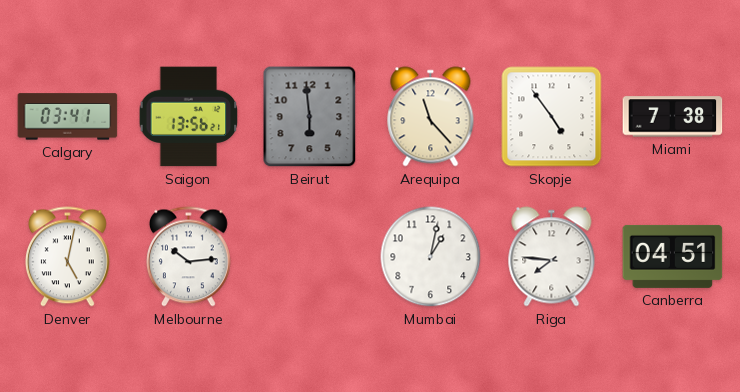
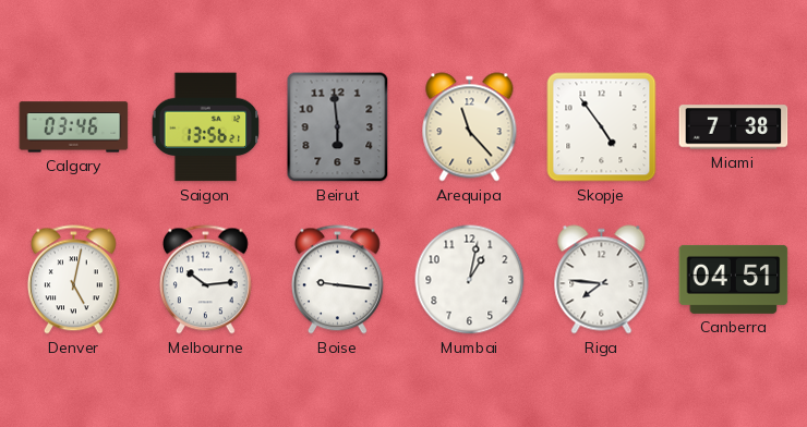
Calgary: 03:41 -> 03:46 (74, 127)
Boise: none -> 9:16 (338, 280)
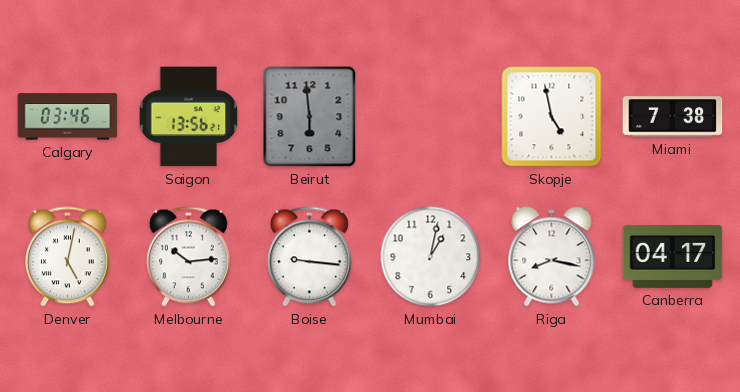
Arequipa: 11:23 -> none (470, 127)
Skopje: 4:54 -> 4:58 (552, 117)
Riga: 7:46 -> 8:17 (552, 257)
Canberra: 04:51 -> 04:17 (673, 256)
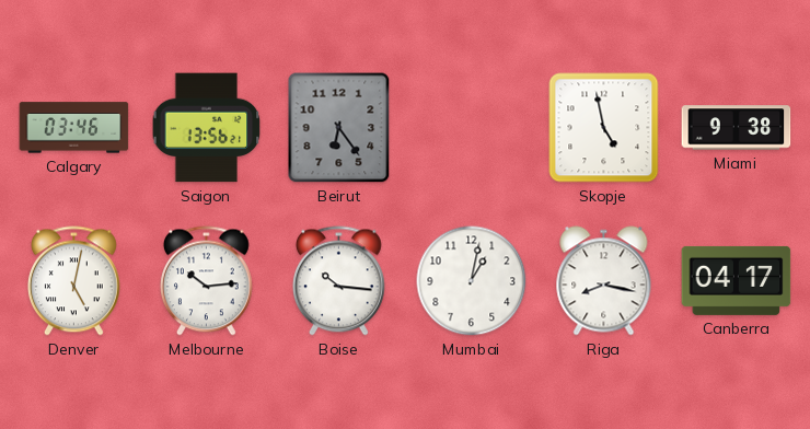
Beirut: 5:59 -> 6:24 (339, 128)
Miami: 7:38 -> 9:38 (737, 128)
Boise: 9:16 -> 10:16 (339, 281)
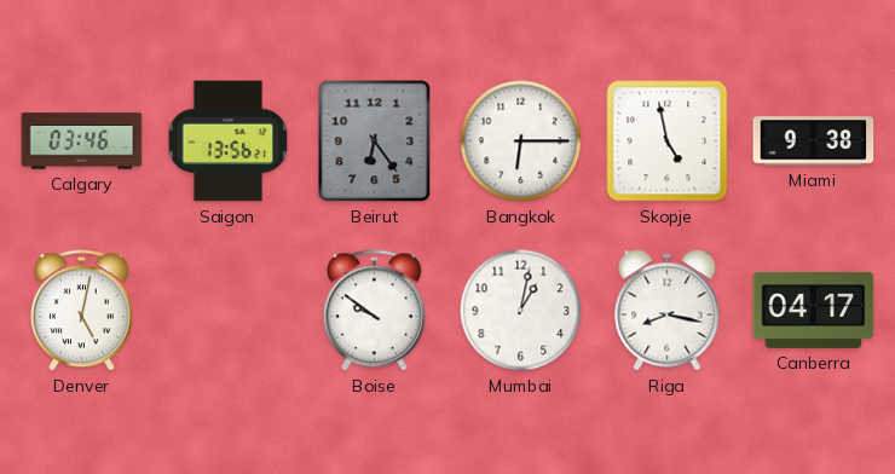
Bangkok: none -> 6:15 (521, 141)
Melbourne: 10:14 -> none (207, 281)
Boise: 10:16 -> 9:51 (375, 311)
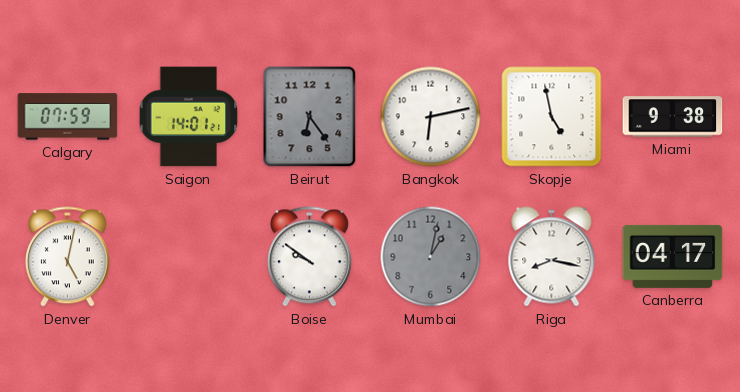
Calgary: 03:46 -> 07:59 (68, 117)
Saigon: 13:56 -> 14:01 (189, 117)
Bangkok: 6:15 -> 6:13 (431, 117)
Mumbai dial: white -> grey (431, 257)
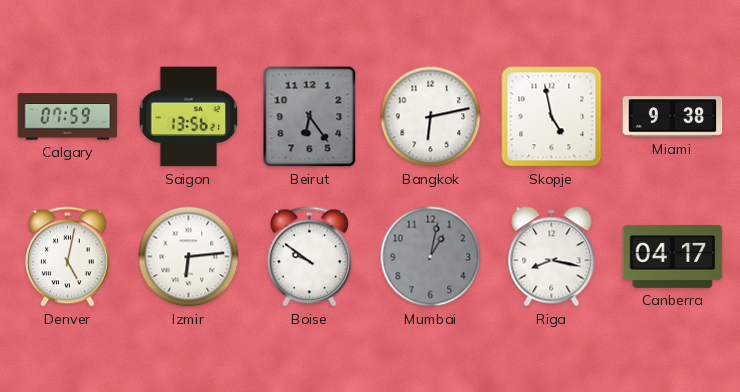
Saigon: 14:01 -> 13:56 (189, 117)
Izmir: none -> 6:14 (189, 257)
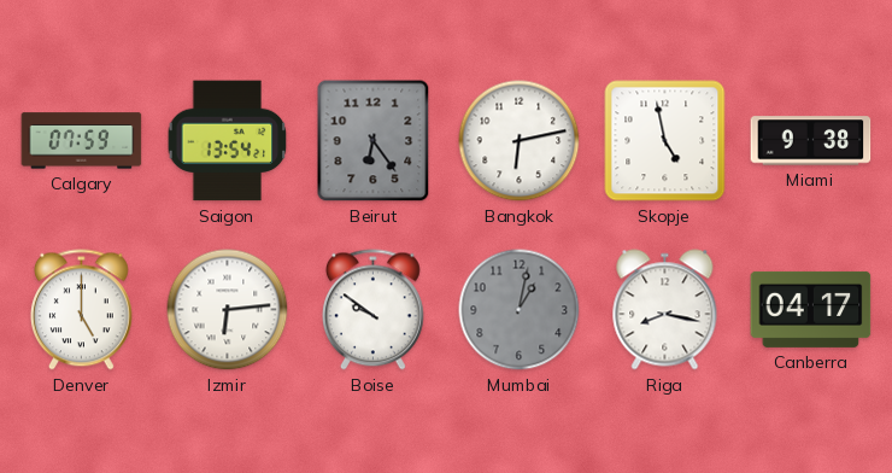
Saigon: 13:56 -> 13:54 (228, 141)
Denver: 5:02 -> 5:00 (82, 310)
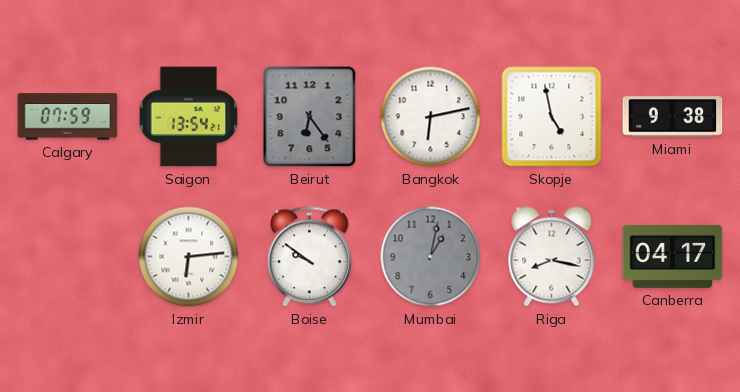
Denver: 5:00 -> none (82, 310)
